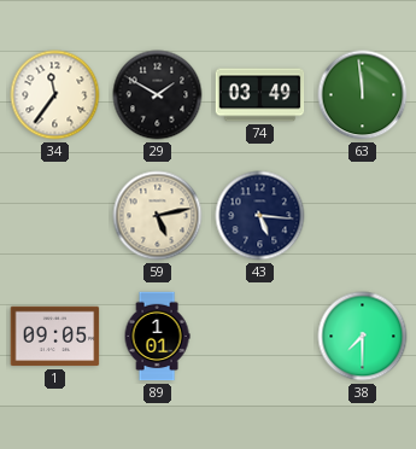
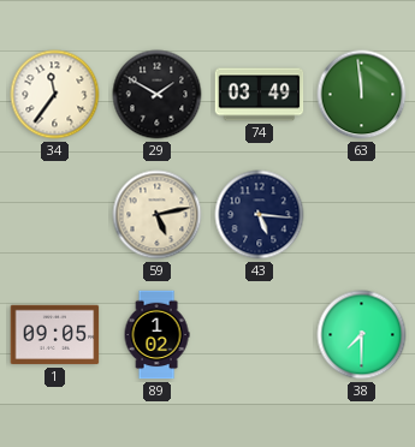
89: 1:01 -> 1:02 (156, 335)
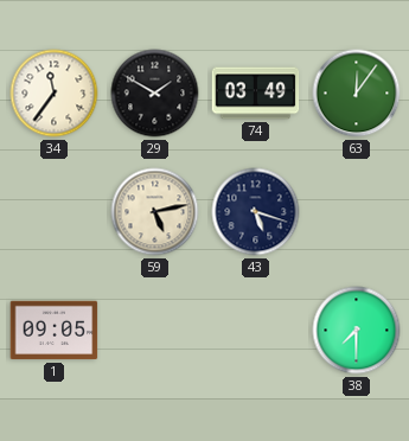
63: 11:59 -> 12:06 (357, 94)
43: 5:16 -> 5:18 (256, 212)
89: 1:02 -> none (156, 335)
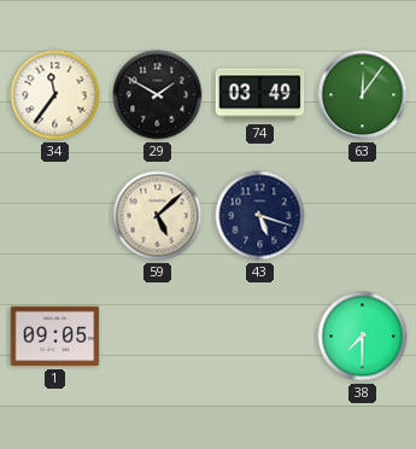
59: 5:13 -> 5:08 (158, 216)
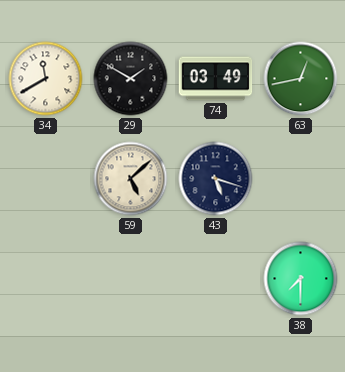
34: 11:36 -> 11:40 (46, 79)
63: 12:06 -> 12:43 (301, 79)
1: 09:05 -> none (55, 337)
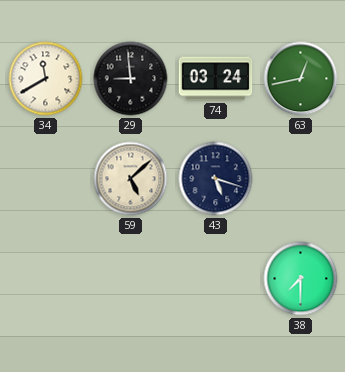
29: 1:50 -> 8:59 (131, 79)
74: 03:49 -> 03:24 (216, 79)
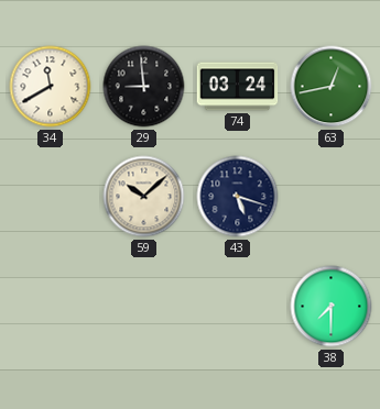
59: 5:08 -> 10:08 (144, 197)
